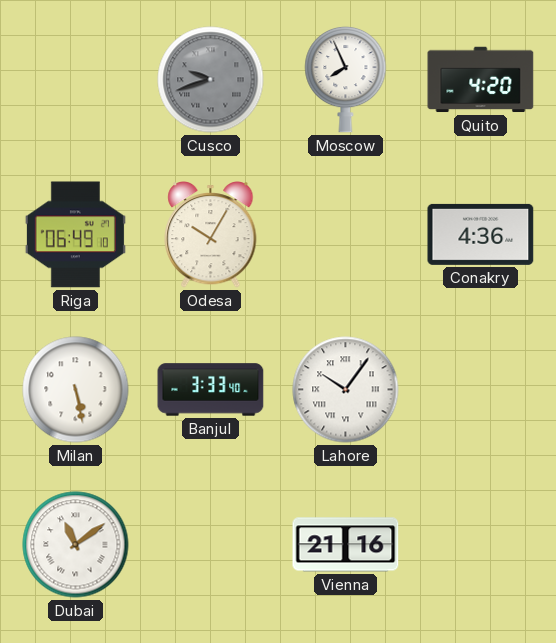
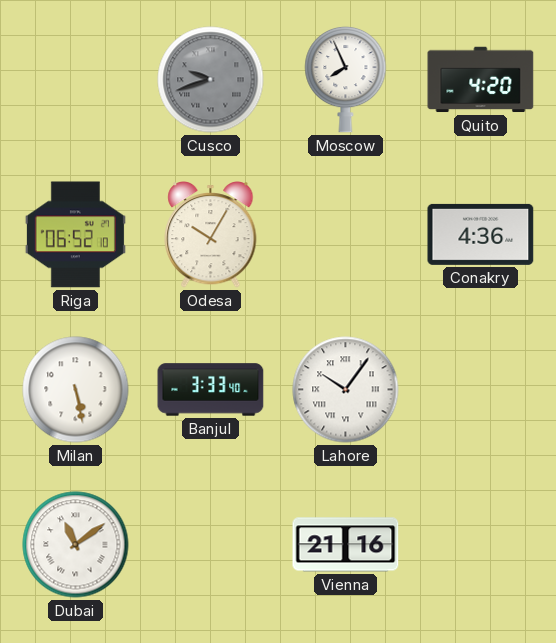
Riga: 06:49 -> 06:52 (75, 235)
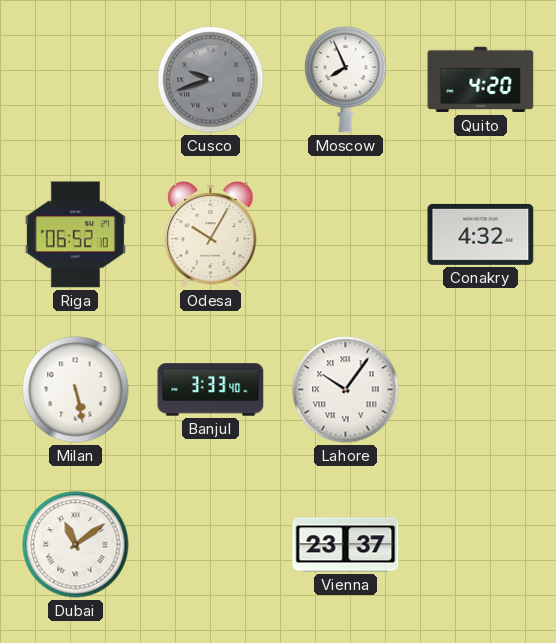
Conakry: 4:36 -> 4:32 (481, 234)
Vienna: 21:16 -> 23:37 (346, 545)
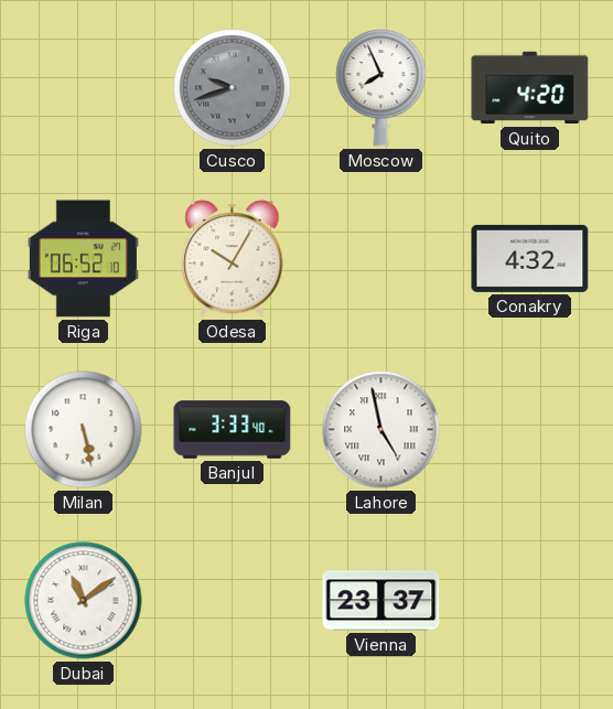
Lahore: 10:06 -> 4:58 (381, 430)
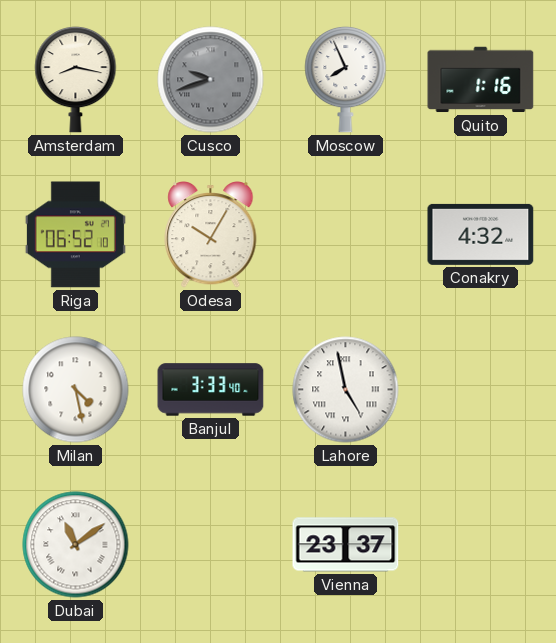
Amsterdam: none -> 8:17 (76, 79)
Quito: 4:20 -> 1:16 (481, 80)
Milan: 5:28 -> 4:28 (76, 390)
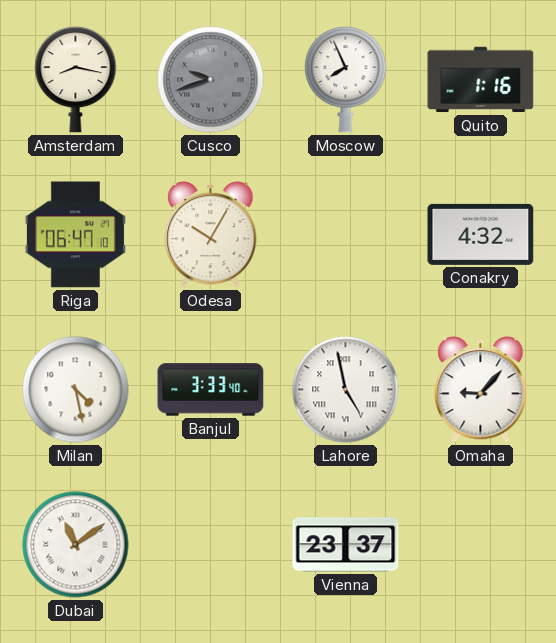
Riga: 06:52 -> 06:47 (75, 235)
Omaha: none -> 9:07 (481, 390)
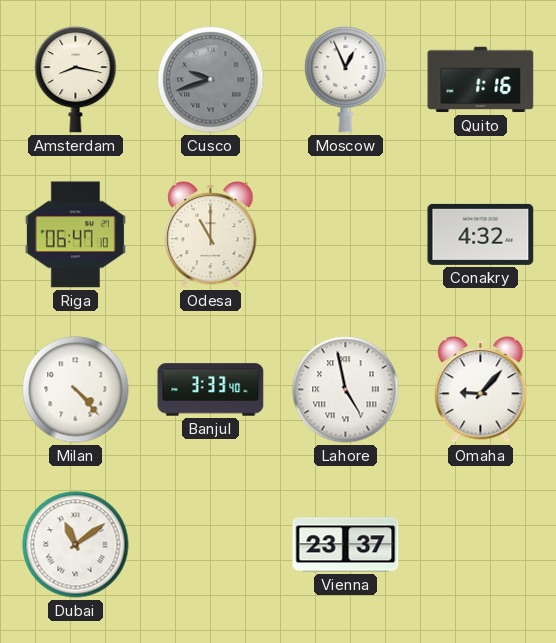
Moscow: 7:56 -> 12:56 (346, 79)
Odesa: 10:05 -> 11:00 (211, 235)
Milan: 4:28 -> 4:23 (76, 390)
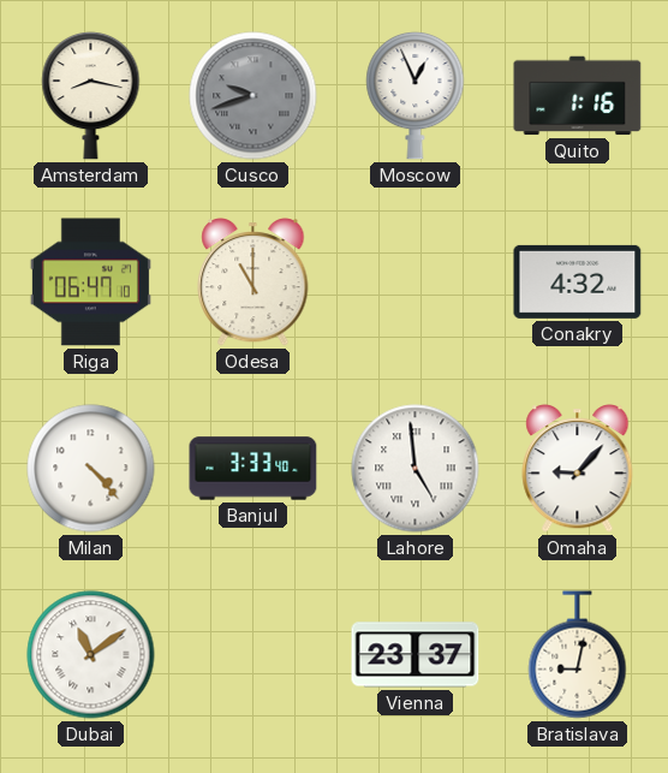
Lahore: 4:58 -> 4:59 (416, 469)
Bratislava: none -> 9:02 (578, 655)
